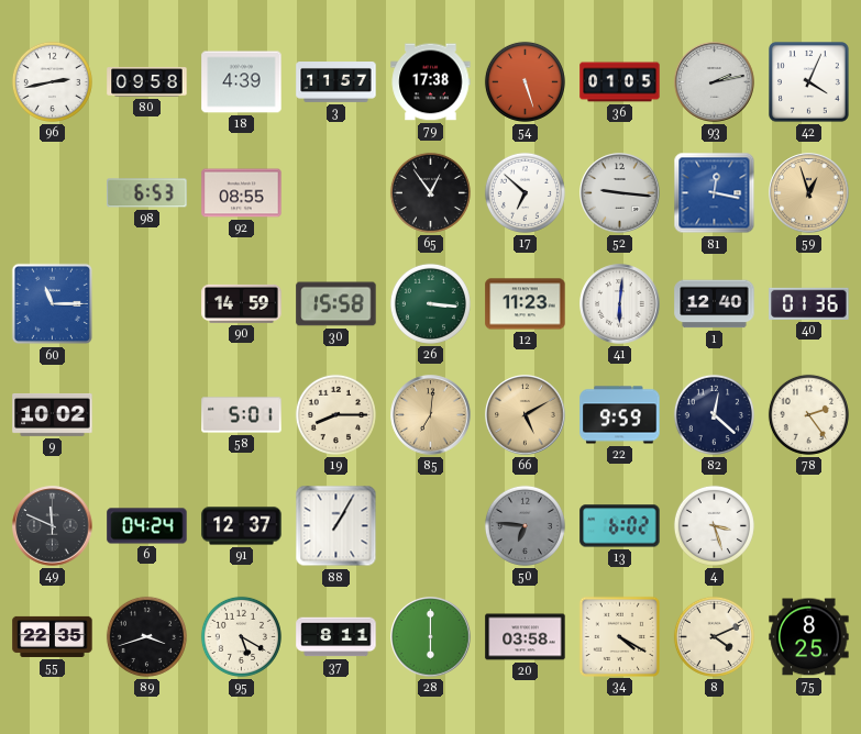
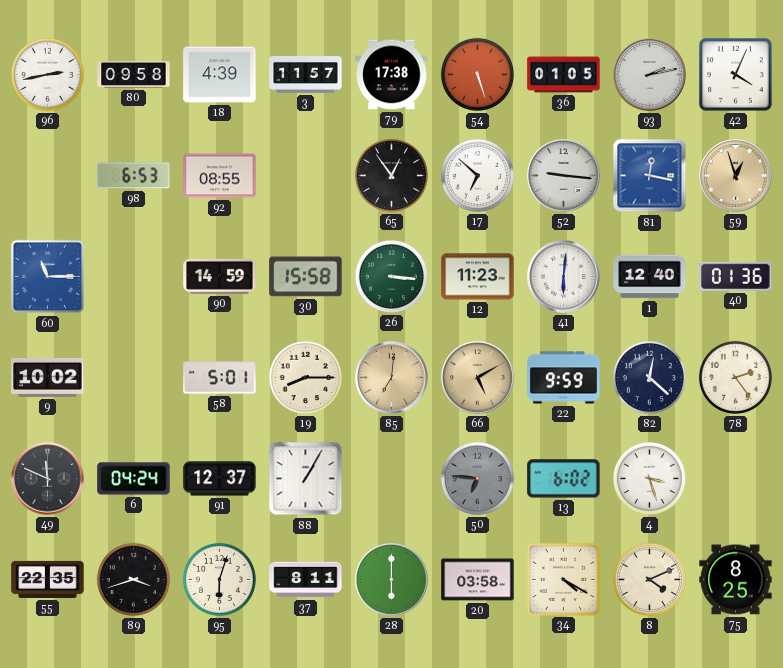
95: 5:20 -> 6:03 (219, 579)
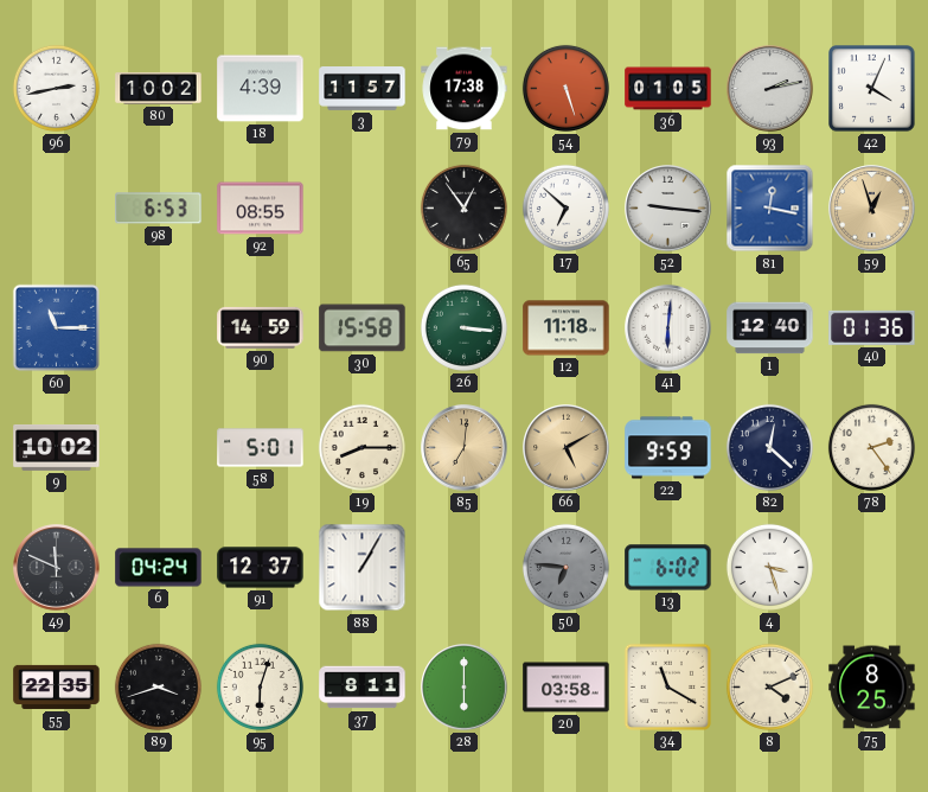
80: 09:58 -> 10:02 (159, 89)
12: 11:23 -> 11:18 (567, 328)
34: 4:20 -> 11:20 (667, 686)
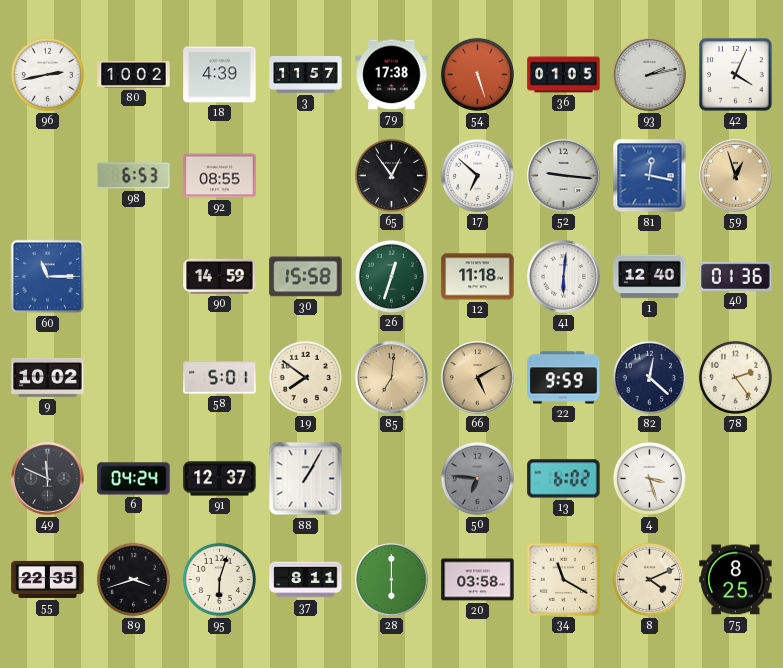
26: 3:16 -> 12:33 (391, 276)
19: 8:15 -> 7:51 (305, 377)
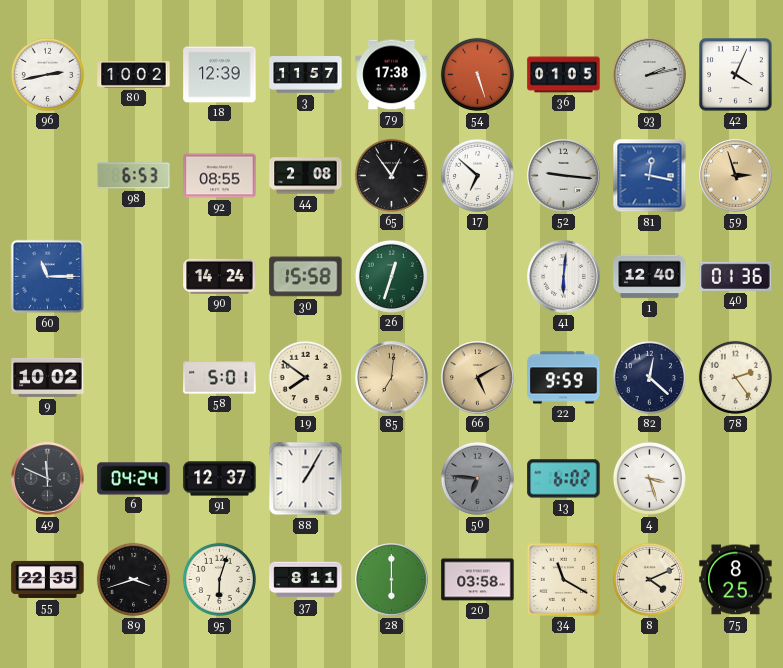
18: 4:39 -> 12:39 (220, 75)
44: none -> 2:08 (306, 176)
59: 12:57 -> 2:57 (736, 176)
90: 14:59 -> 14:24 (220, 276)
12: 11:18 -> none (478, 277)
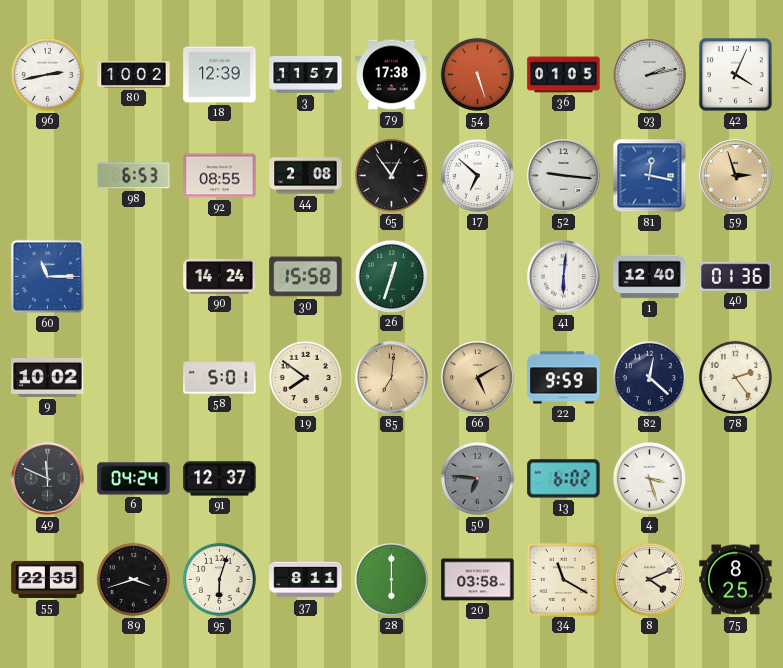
88: 1:05 -> none (306, 479)
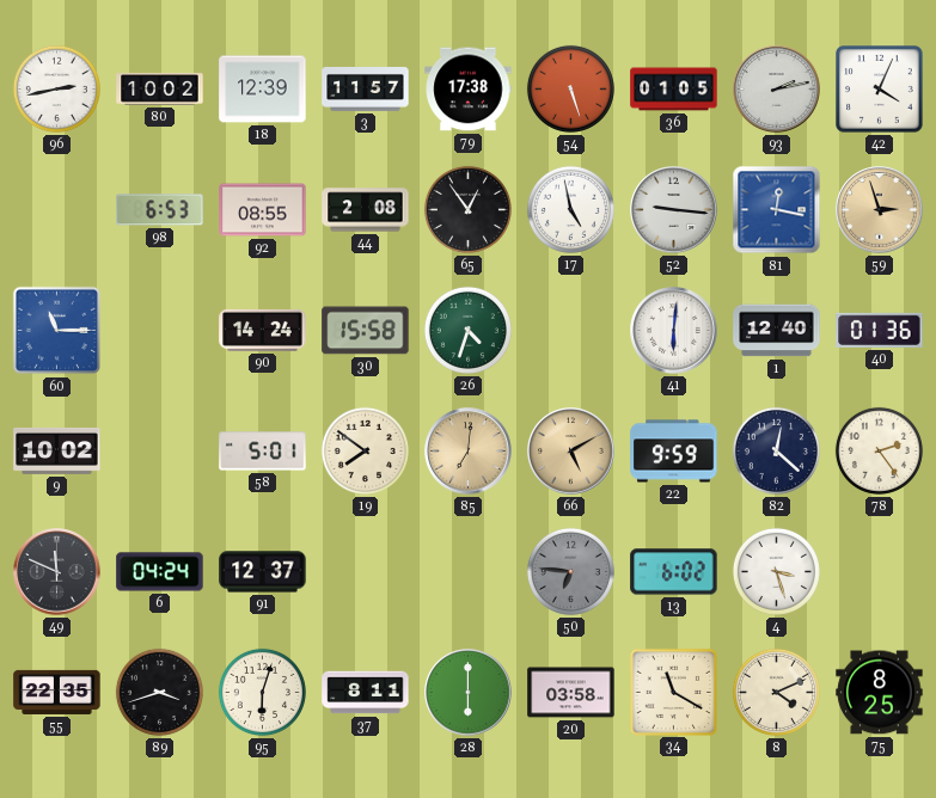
17: 6:52 -> 4:58 (570, 209)
26: 12:33 -> 4:33 (467, 330)
